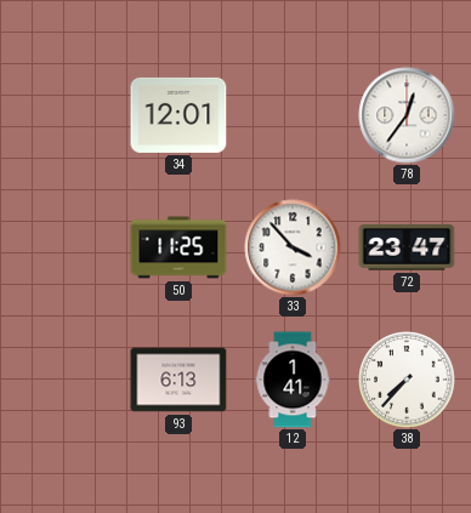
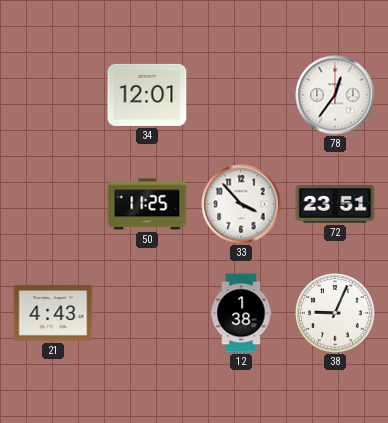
72: 23:47 -> 23:51 (335, 205)
21: none -> 4:43 (53, 313)
93: 6:13 -> none (178, 380)
12: 1:41 -> 1:38 (241, 313)
38: 7:37 -> 9:04 (335, 313)
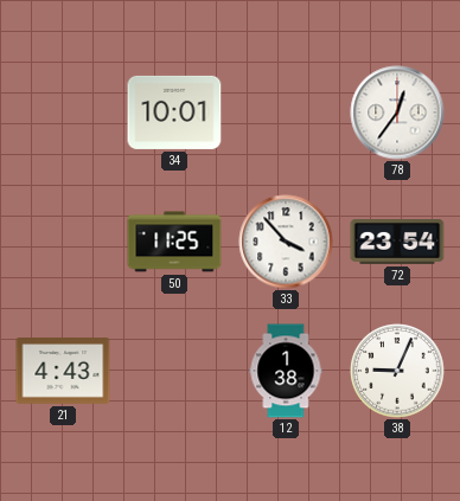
34: 12:01 -> 10:01 (174, 113)
72: 23:51 -> 23:54 (397, 243)
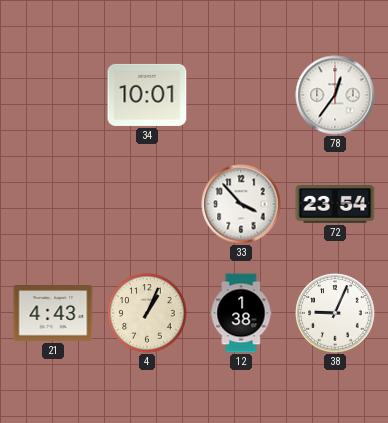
50: 11:25 -> none (174, 242)
4: none -> 1:04 (147, 313)
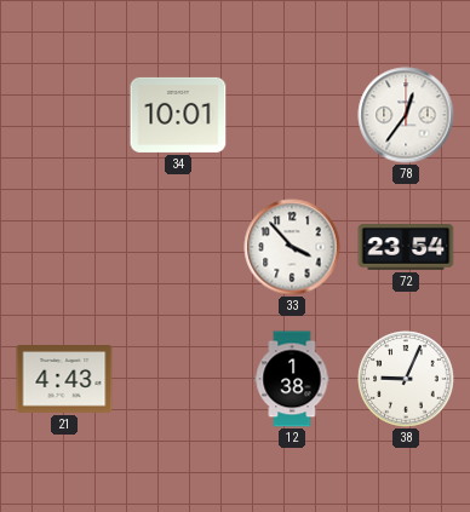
4: 1:04 -> none (147, 313)
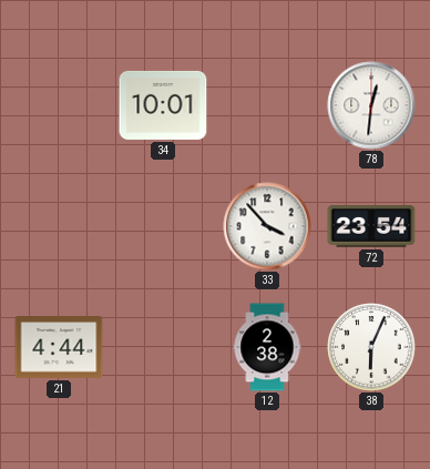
78: 12:36 -> 12:31 (371, 105)
21: 4:43 -> 4:44 (59, 347)
12: 1:38 -> 2:38 (267, 347)
38: 9:04 -> 6:04 (371, 347)
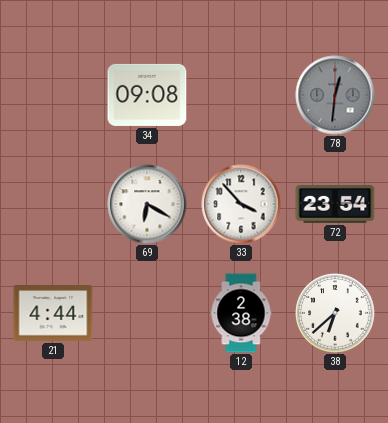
34: 10:01 -> 09:08 (147, 95)
78 dial: white -> grey (335, 95)
69: none -> 6:20 (147, 204)
38: 6:04 -> 6:38 (335, 313)
